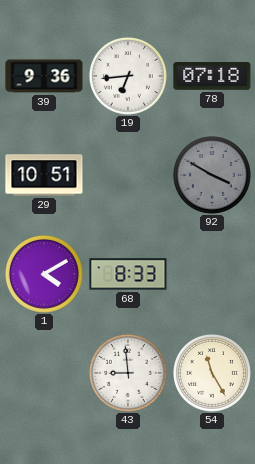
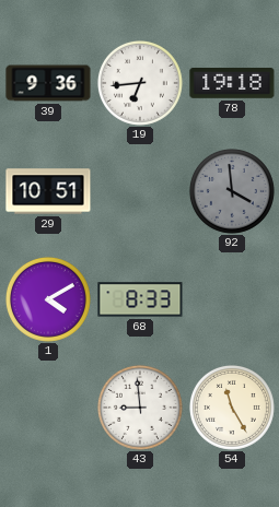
78: 07:18 -> 19:18 (232, 83)
92: 3:50 -> 3:59 (232, 191)
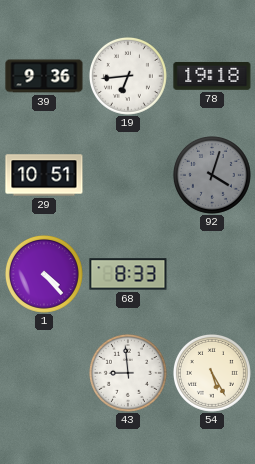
92: 3:59 -> 4:03 (212, 175)
1: 4:10 -> 4:23 (44, 274)
54: 11:25 -> 5:25 (212, 373)
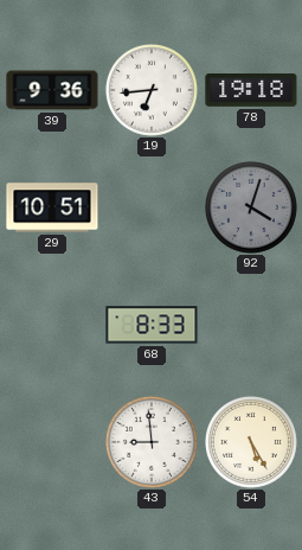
1: 4:23 -> none (44, 274)
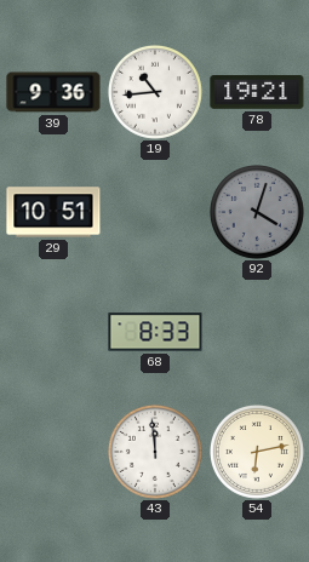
19: 6:44 -> 10:44 (155, 92)
78: 19:18 -> 19:21 (257, 92)
43: 8:59 -> 11:59 (155, 452)
54: 5:25 -> 6:13 (257, 452)
